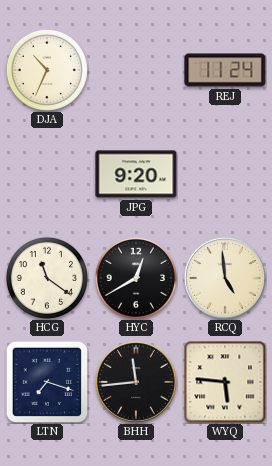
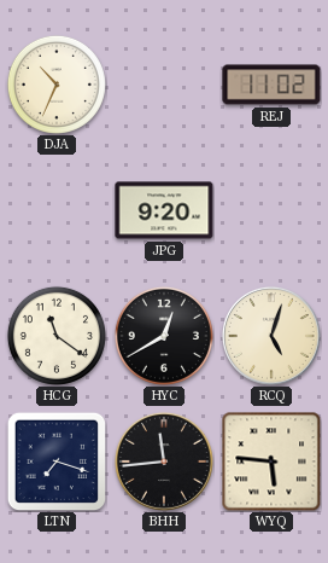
REJ: 11:24 -> 11:02 (271, 85)
RCQ: 4:59 -> 5:03 (271, 336)
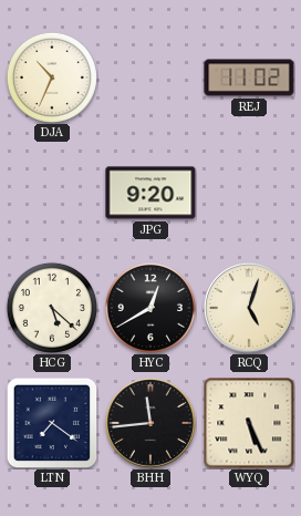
HCG: 11:21 -> 5:22 (52, 308)
LTN: 7:18 -> 7:21 (52, 423)
WYQ: 5:46 -> 5:26 (249, 423)
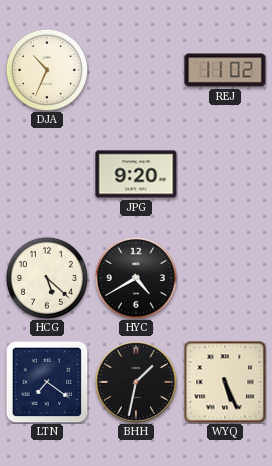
HYC: 12:40 -> 4:40 (136, 278)
RCQ: 5:03 -> none (249, 308)
BHH: 11:44 -> 1:32 (136, 382)
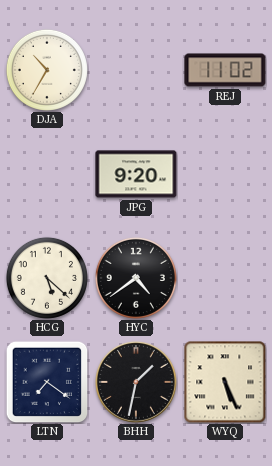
DJA: 10:34 -> 10:35 (47, 70)
HYC: 4:40 -> 4:39 (136, 278)
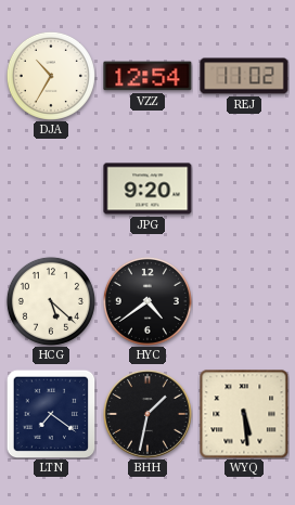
VZZ: none -> 12:54 (147, 76)
WYQ: 5:26 -> 5:29 (244, 414)
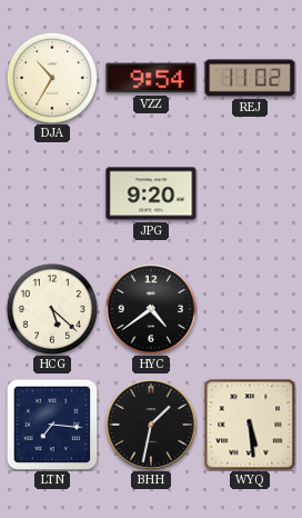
VZZ: 12:54 -> 9:54 (151, 78)
LTN: 7:21 -> 7:16 (52, 425)
